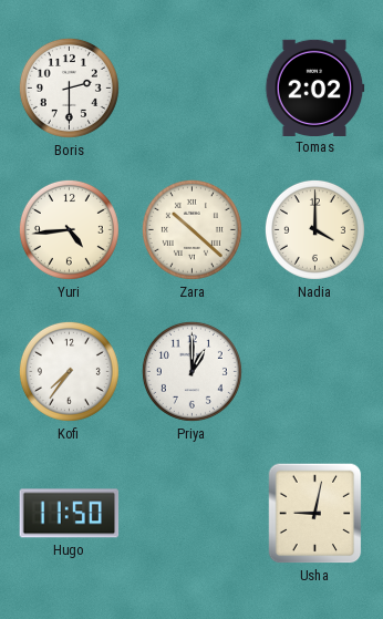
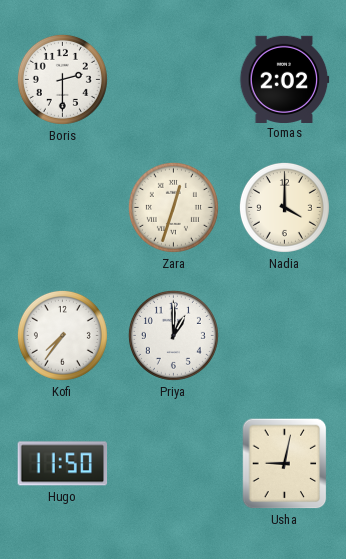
Yuri: 4:44 -> none (69, 229)
Zara: 10:22 -> 12:33 (173, 207)
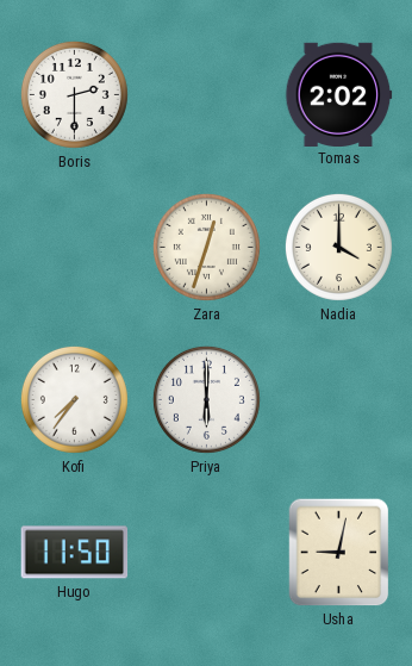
Priya: 1:00 -> 6:00 (206, 399)
